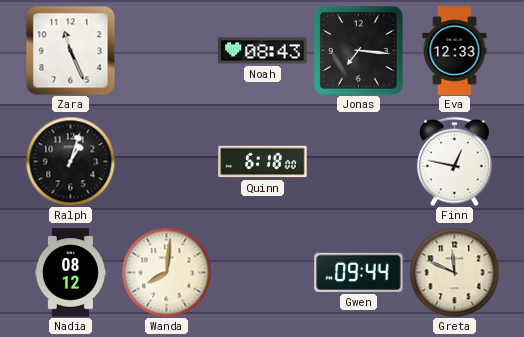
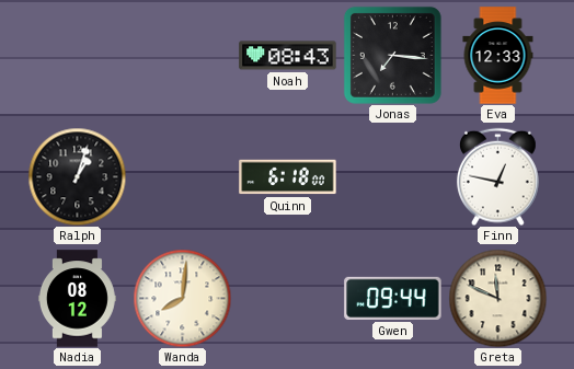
Zara: 11:26 -> none (70, 50)
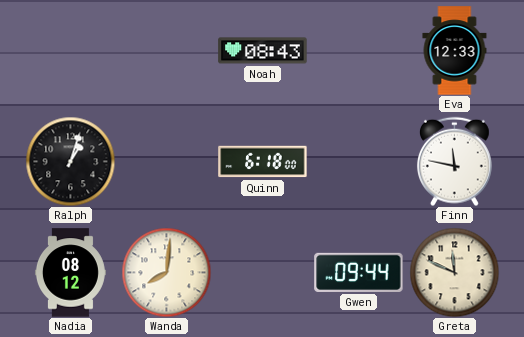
Jonas: 7:16 -> none (392, 55)
Finn: 12:47 -> 11:47 (454, 161)
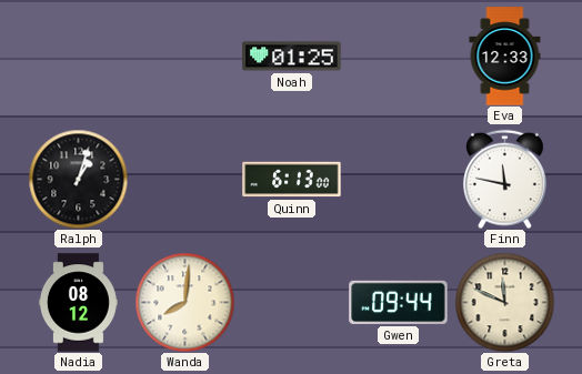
Noah: 08:43 -> 01:25 (292, 57)
Quinn: 6:18 -> 6:13 (292, 180)
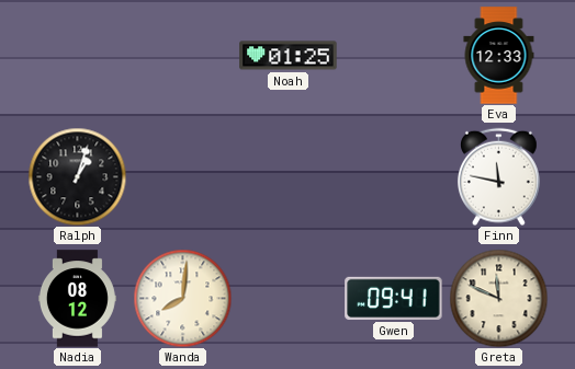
Quinn: 6:13 -> none (292, 180)
Gwen: 09:44 -> 09:41 (394, 298)
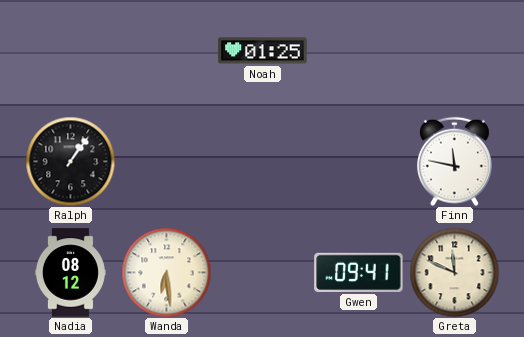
Eva: 12:33 -> none (499, 56)
Ralph: 1:03 -> 1:06 (70, 161)
Wanda: 8:01 -> 6:29 (166, 272)
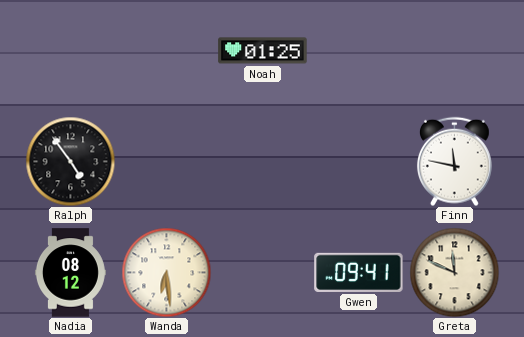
Ralph: 1:06 -> 4:54 (70, 161)
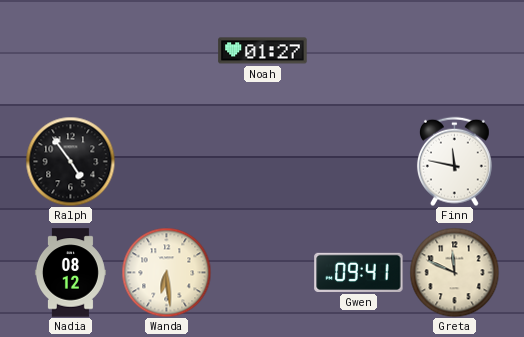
Noah: 01:25 -> 01:27 (263, 51)
